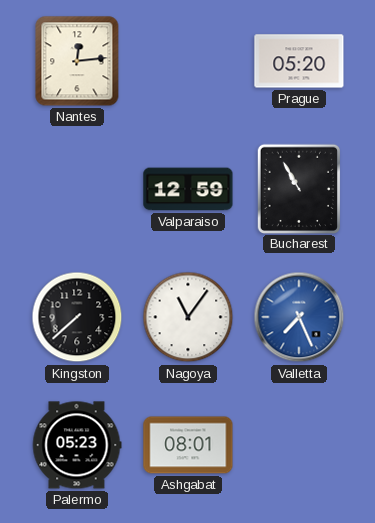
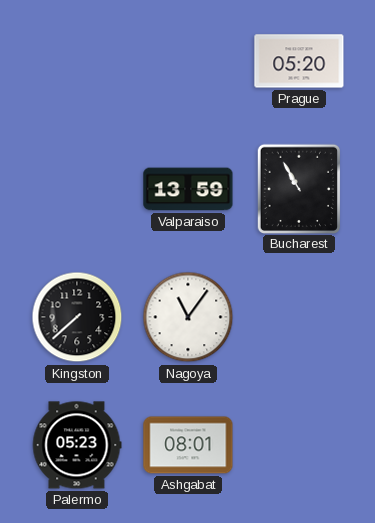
Nantes: 12:14 -> none (77, 61)
Valparaiso: 12:59 -> 13:59 (188, 189)
Valletta: 7:26 -> none (299, 317)
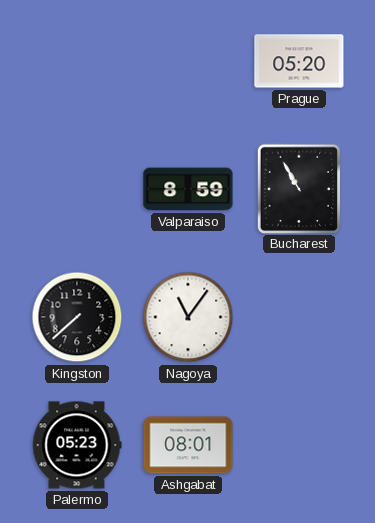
Valparaiso: 13:59 -> 8:59 (188, 189)
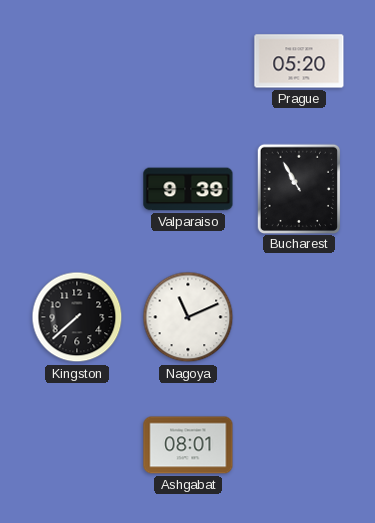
Valparaiso: 8:59 -> 9:39 (188, 189)
Nagoya: 11:06 -> 11:11 (188, 317)
Palermo: 05:23 -> none (77, 445)
